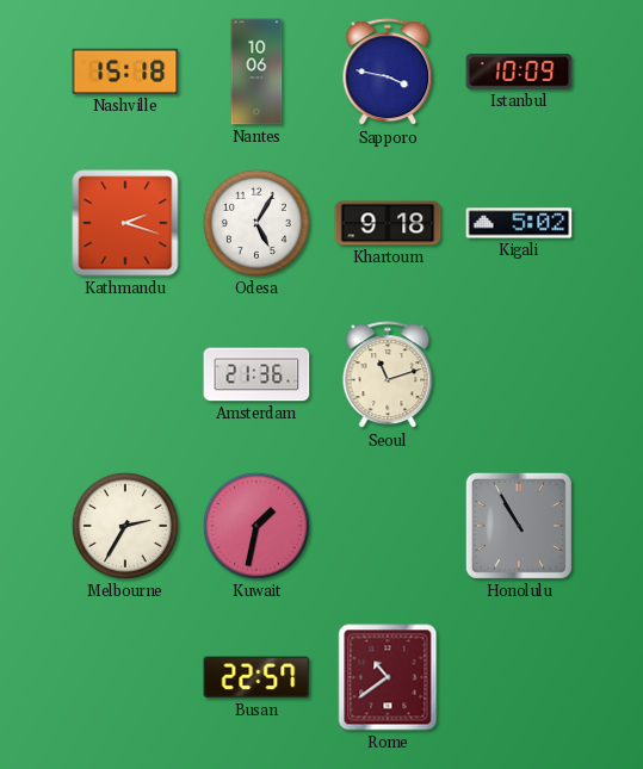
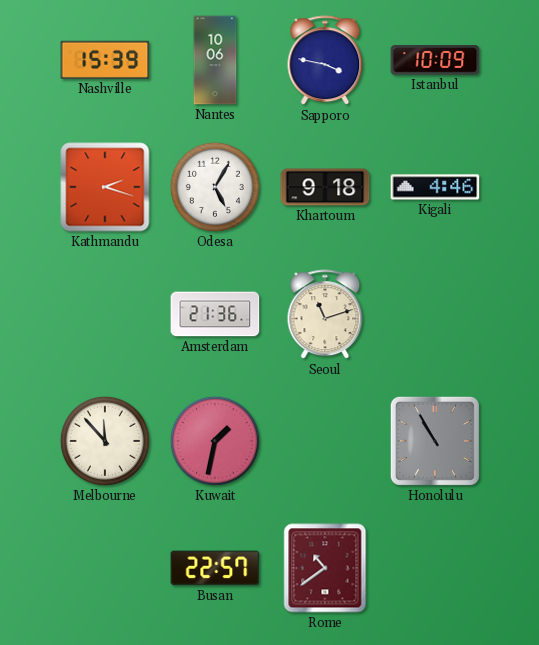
Nashville: 15:18 -> 15:39 (105, 60)
Kigali: 5:02 -> 4:46 (435, 187)
Melbourne: 2:35 -> 11:53 (105, 441)
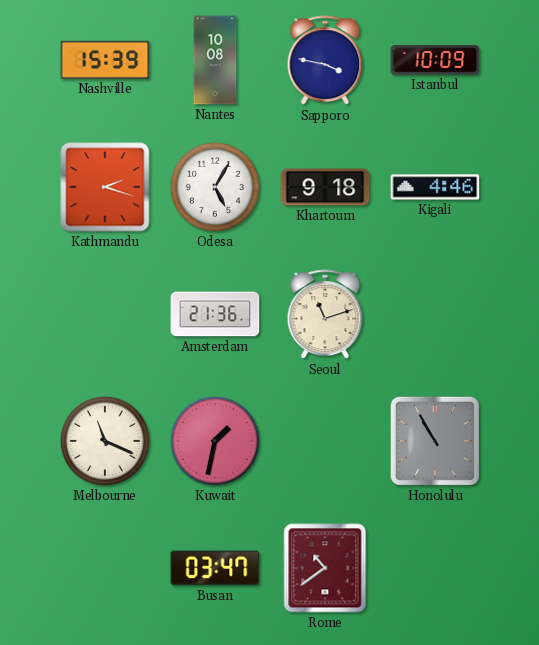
Nantes: 10:06 -> 10:08 (215, 60)
Melbourne: 11:53 -> 11:19 (105, 441)
Busan: 22:57 -> 03:47 (215, 568)
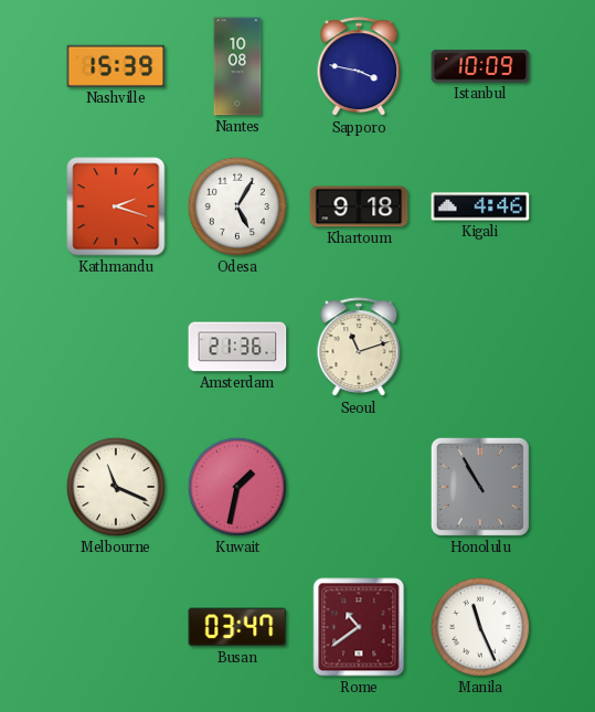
Manila: none -> 11:26 (480, 627)
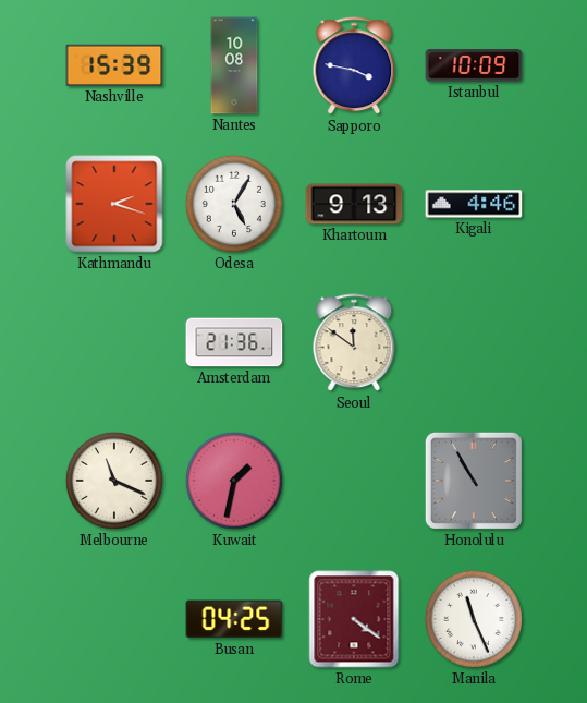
Khartoum: 9:18 -> 9:13 (354, 204)
Seoul: 11:12 -> 11:51 (354, 343)
Busan: 03:47 -> 04:25 (234, 619)
Rome: 10:39 -> 4:21 (354, 619)
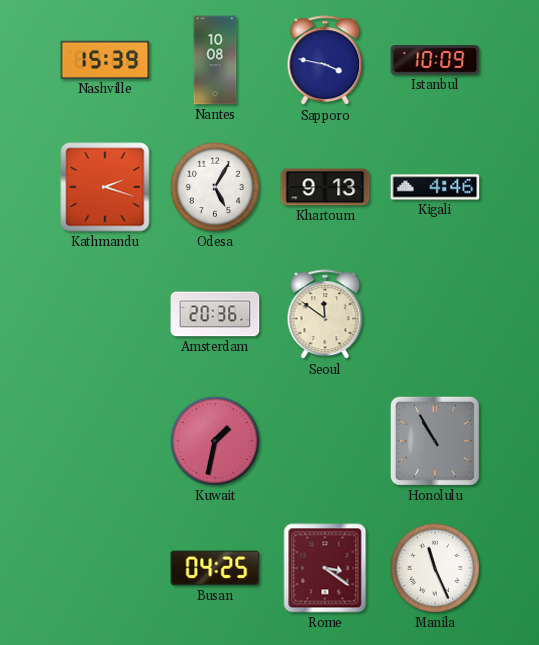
Amsterdam: 21:36 -> 20:36 (215, 314)
Melbourne: 11:19 -> none (114, 481)
Rome: 4:21 -> 3:21 (325, 568)
